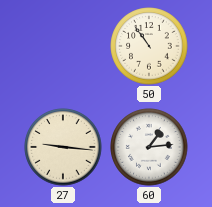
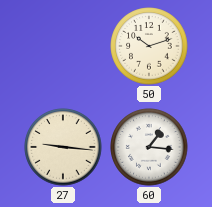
50: 10:54 -> 10:12 (149, 46)
60: 1:14 -> 1:16 (149, 147)
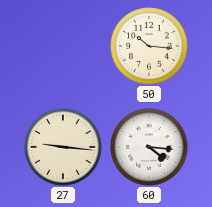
50: 10:12 -> 10:16 (149, 46)
60: 1:16 -> 4:16 (149, 147)
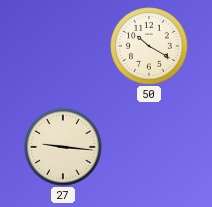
50: 10:16 -> 10:20 (149, 46)
60: 4:16 -> none (149, 147)
